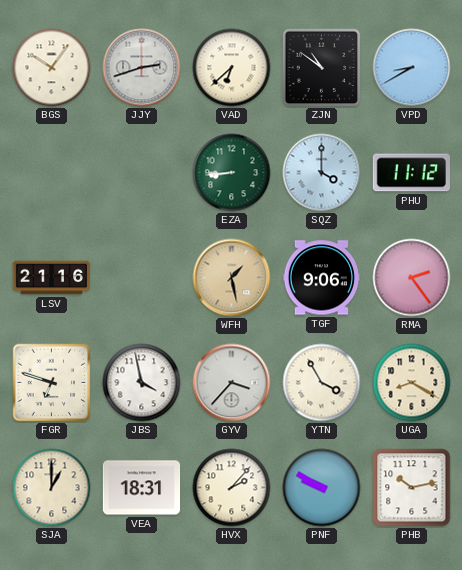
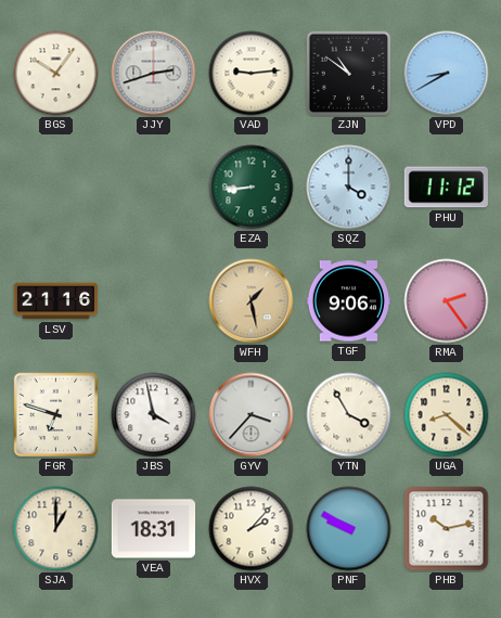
VAD: 6:38 -> 9:14 (252, 74)
UGA: 8:20 -> 8:22 (447, 415)
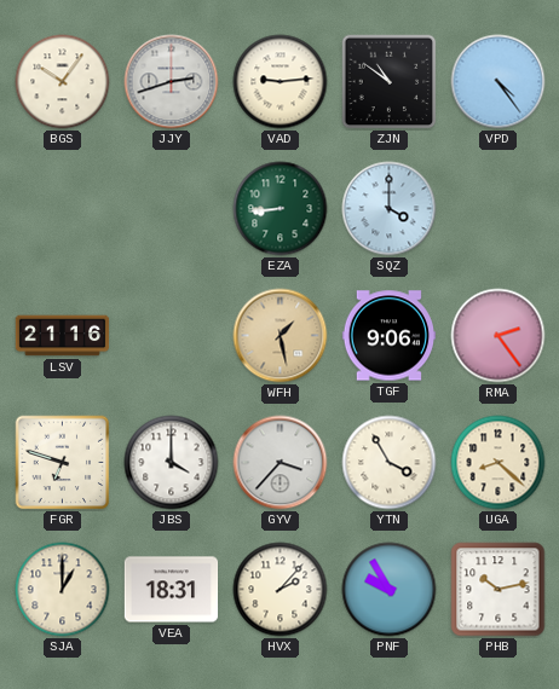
VPD: 8:40 -> 4:24 (499, 82)
PHU: 11:12 -> none (446, 188)
JBS: 3:58 -> 4:00 (172, 463)
PNF: 9:50 -> 9:55 (390, 590)
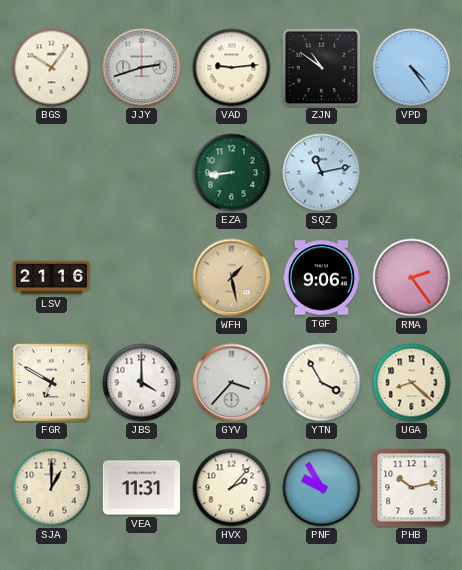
SQZ: 4:00 -> 11:13 (322, 173)
FGR: 6:48 -> 6:50 (52, 383)
VEA: 18:31 -> 11:31 (142, 488)
